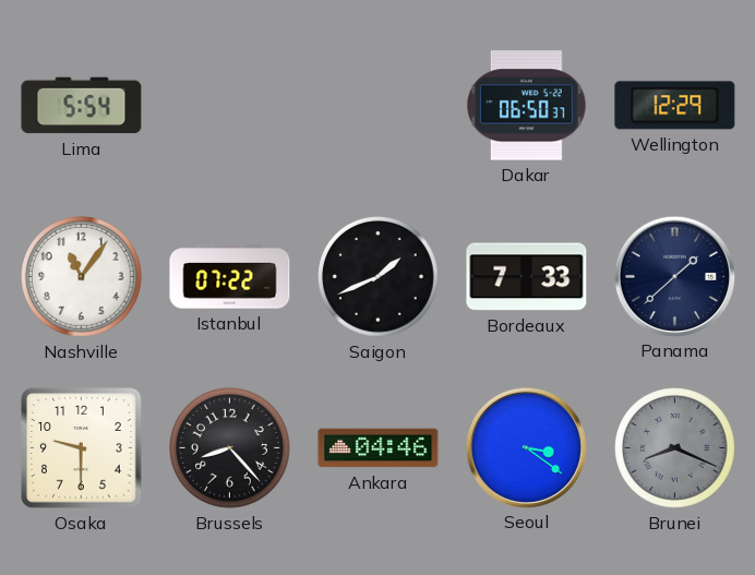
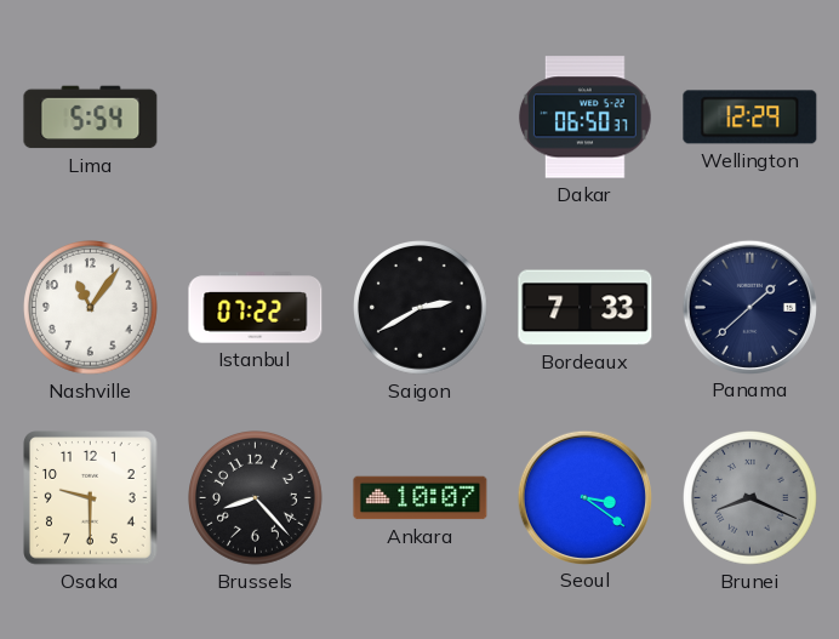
Saigon: 1:41 -> 2:40 (421, 308)
Ankara: 04:46 -> 10:07 (421, 498)
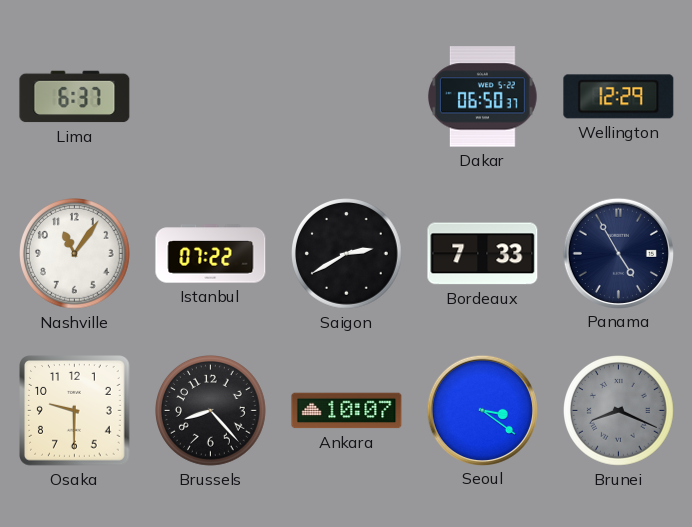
Lima: 5:54 -> 6:37 (75, 97)
Panama: 1:38 -> 4:55 (618, 253)
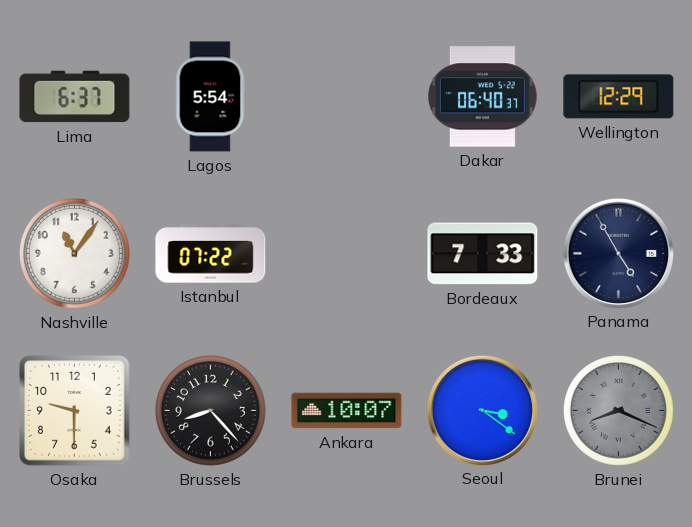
Lagos: none -> 5:54 (210, 97)
Dakar: 06:50 -> 06:40 (482, 97)
Saigon: 2:40 -> none (347, 254)
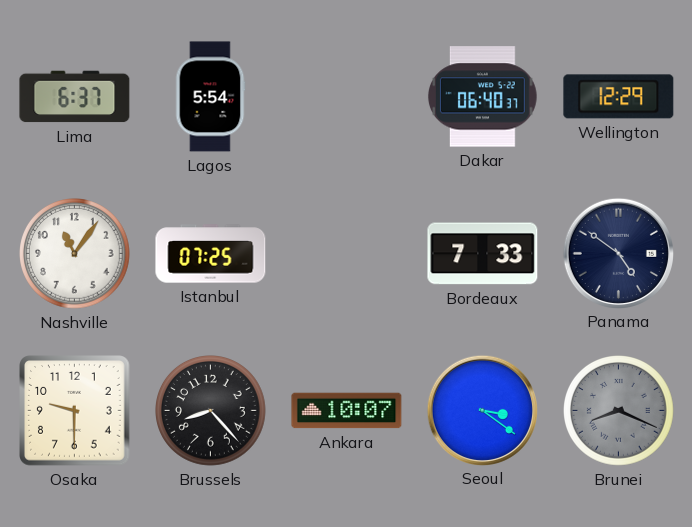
Istanbul: 07:22 -> 07:25 (211, 254)
Panama: 4:55 -> 4:51 (618, 253)
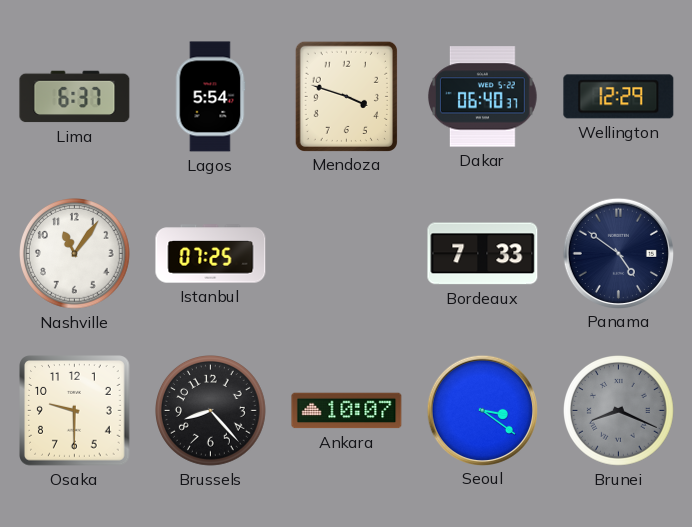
Mendoza: none -> 3:48 (346, 96)
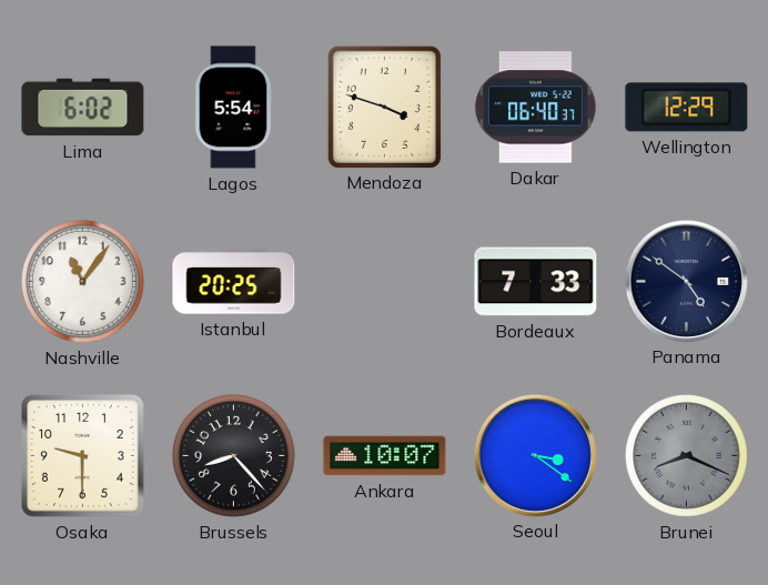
Lima: 6:37 -> 6:02 (83, 108)
Istanbul: 07:25 -> 20:25 (234, 282)
